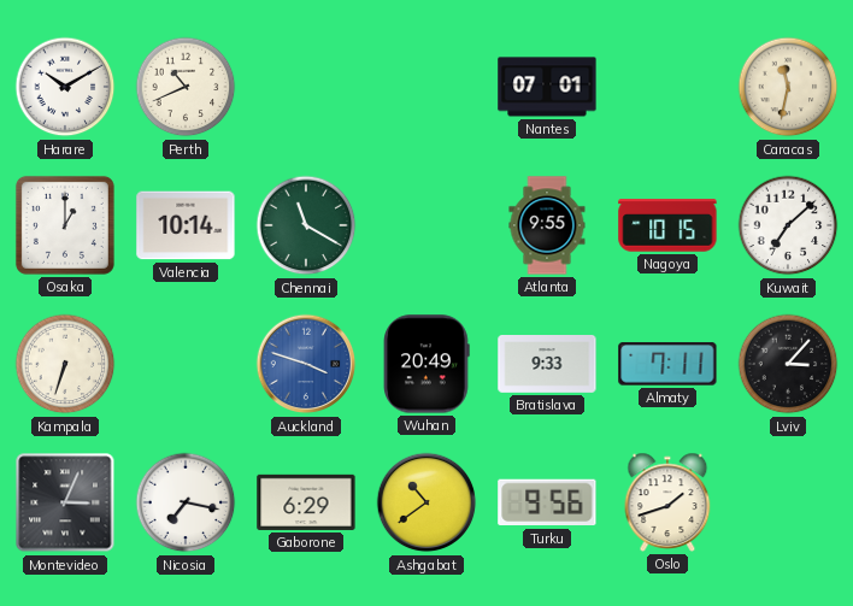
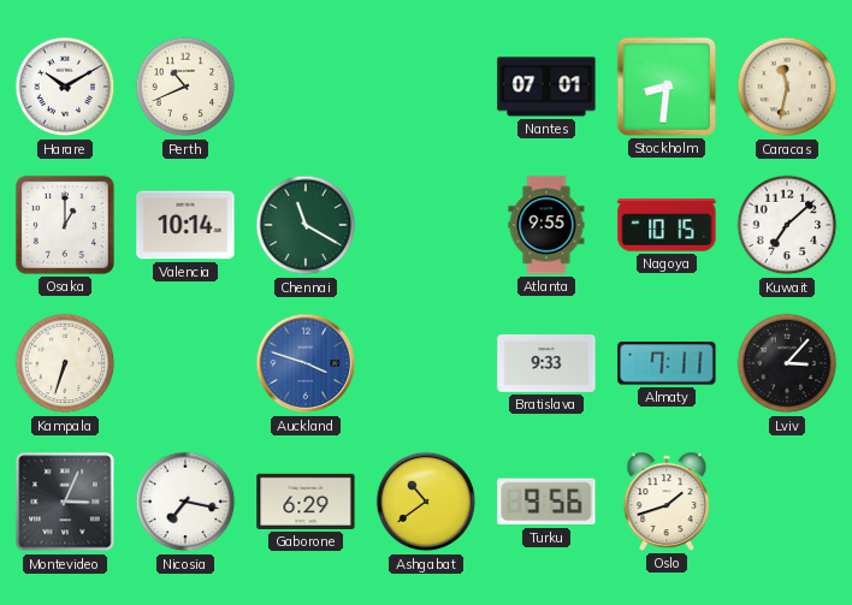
Stockholm: none -> 8:31 (667, 87)
Wuhan: 20:49 -> none (426, 364)
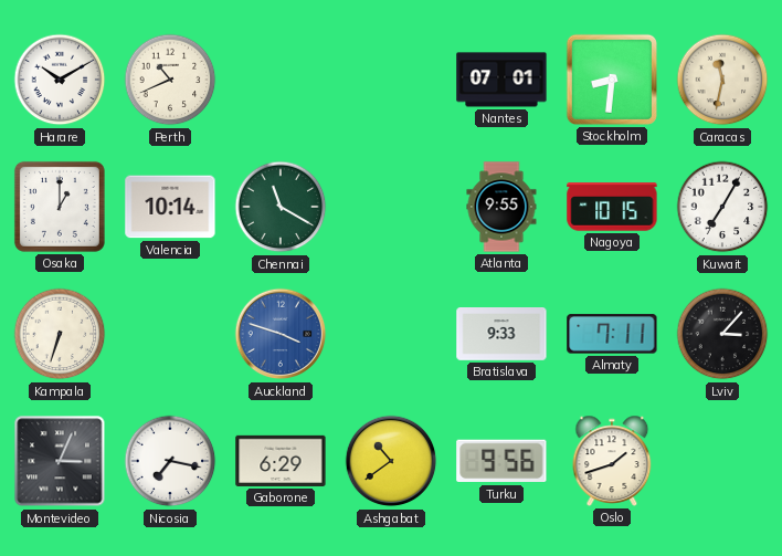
Kuwait: 7:08 -> 7:05 (722, 207)
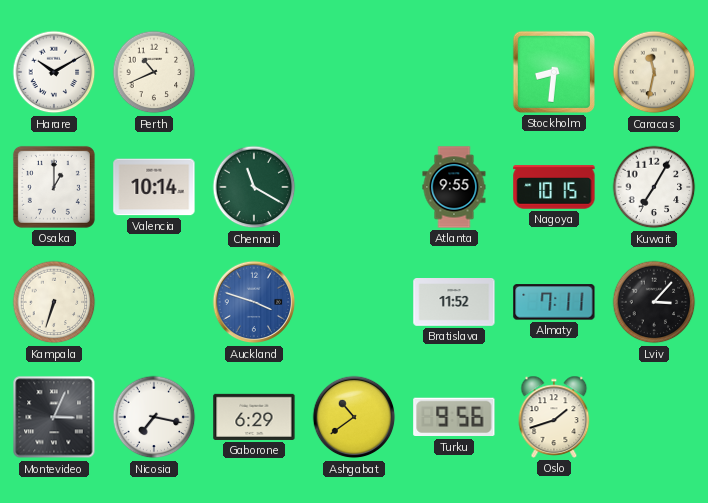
Nantes: 07:01 -> none (501, 80)
Bratislava: 9:33 -> 11:52 (454, 303)
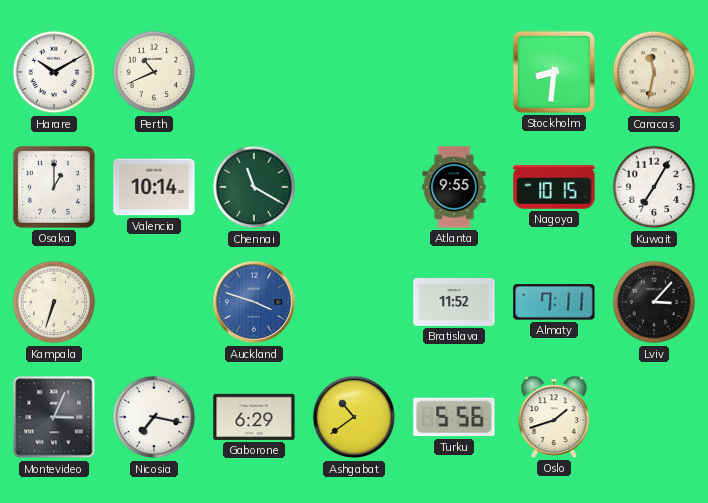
Turku: 9:56 -> 5:56 (454, 417)
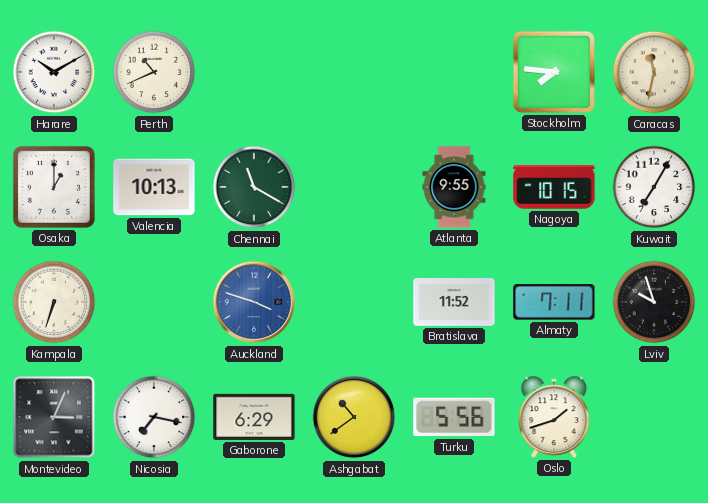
Stockholm: 8:31 -> 7:46 (554, 72)
Valencia: 10:14 -> 10:13 (154, 187)
Lviv: 3:07 -> 9:57 (654, 302)
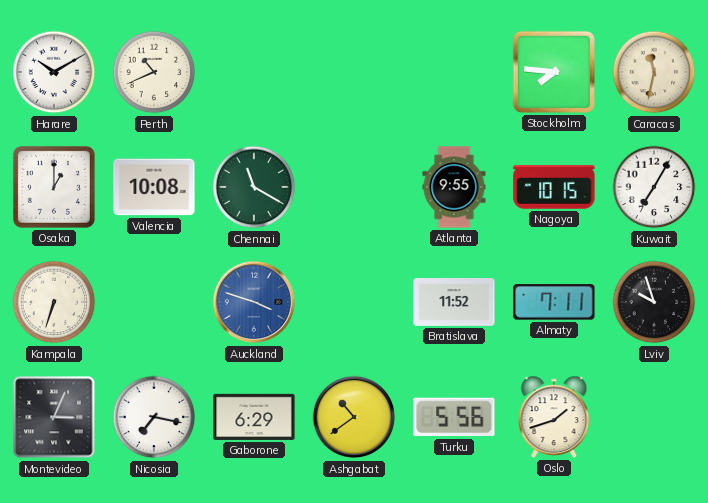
Valencia: 10:13 -> 10:08 (154, 187)
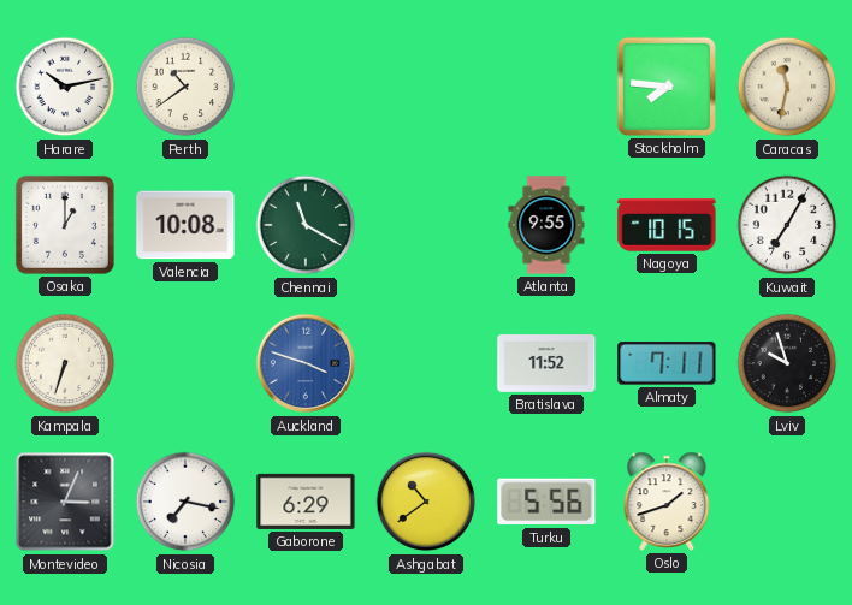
Harare: 10:10 -> 10:13 (65, 87)
Perth: 10:41 -> 10:39 (185, 87)
